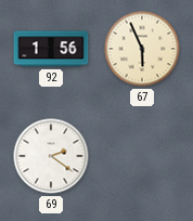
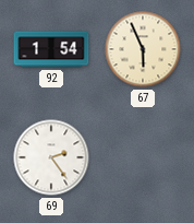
92: 1:56 -> 1:54 (51, 49)
69: 2:21 -> 2:24 (51, 157)
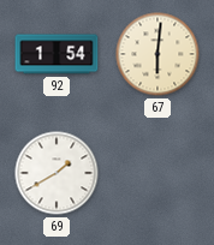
67: 5:56 -> 6:01 (157, 54)
69: 2:24 -> 1:40 (57, 173)
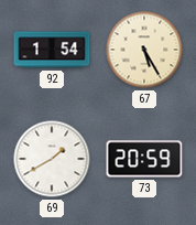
67: 6:01 -> 5:25 (144, 50)
73: none -> 20:59 (144, 159)
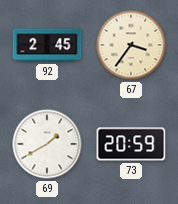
92: 1:54 -> 2:45 (47, 45)
67: 5:25 -> 3:36 (131, 45)
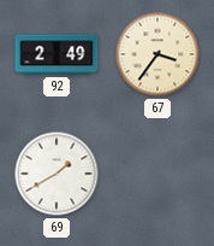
92: 2:45 -> 2:49 (57, 54)
73: 20:59 -> none (131, 144)
